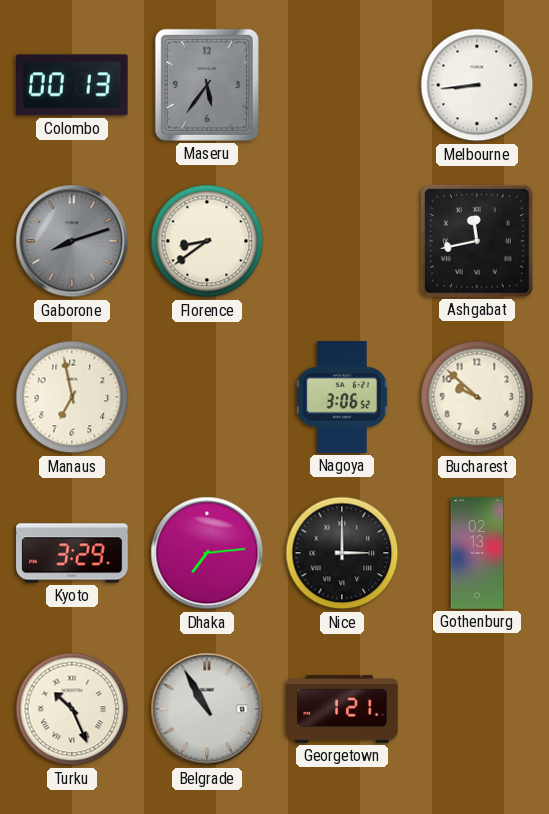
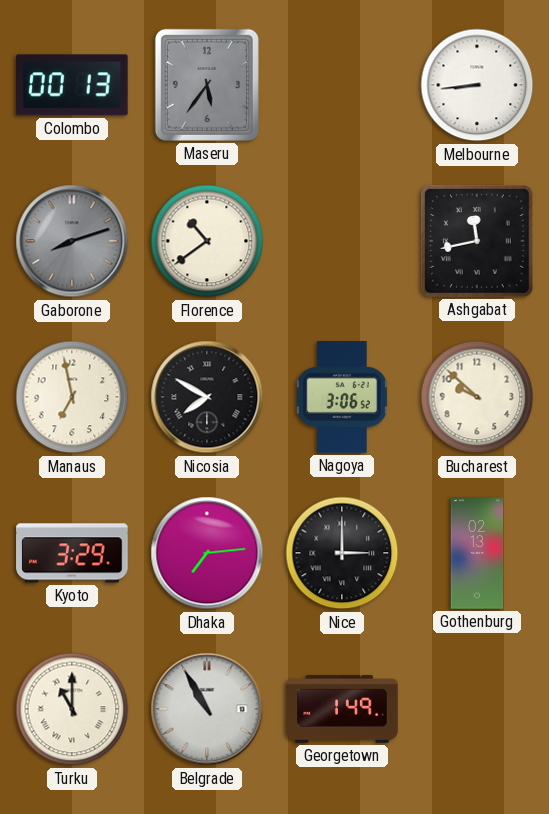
Florence: 8:39 -> 10:39 (207, 241)
Nicosia: none -> 7:50 (207, 397)
Turku: 10:26 -> 11:00 (72, 709)
Georgetown: 1:21 -> 1:49 (342, 709)
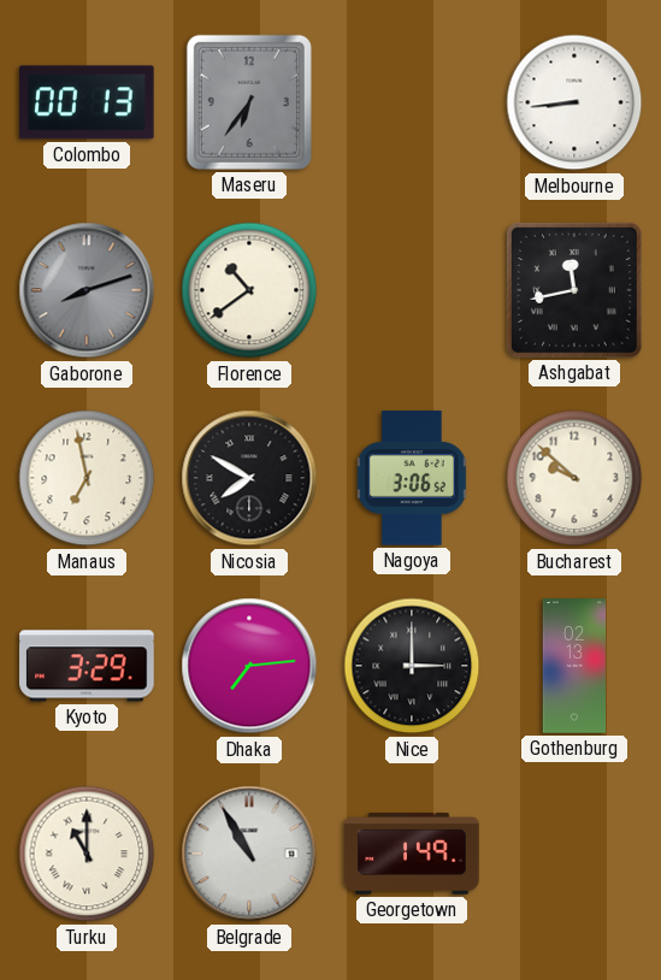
Maseru: 5:36 -> 6:36 (249, 102)
